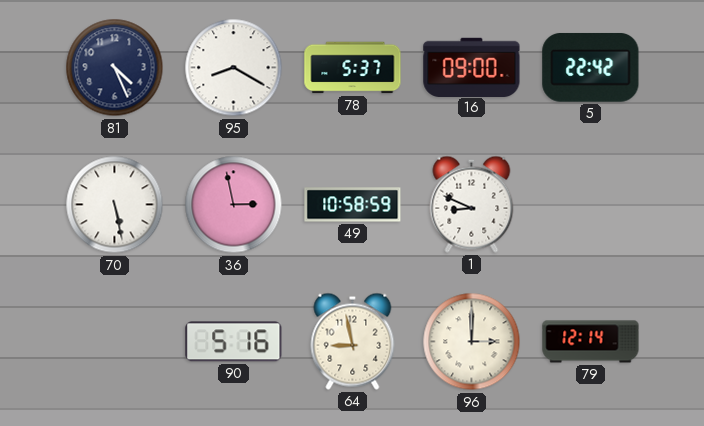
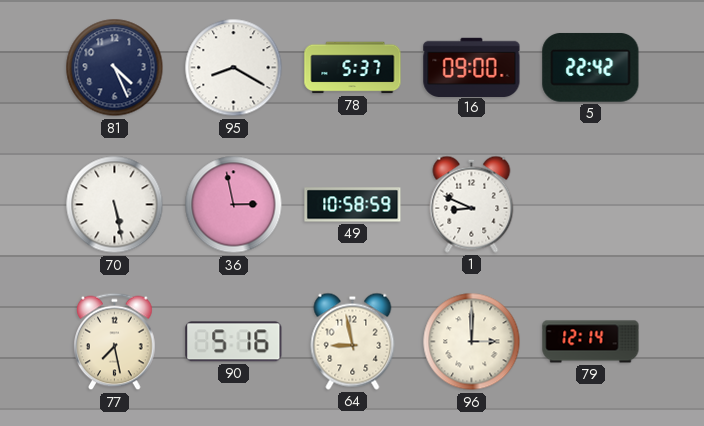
77: none -> 7:28 (115, 342)
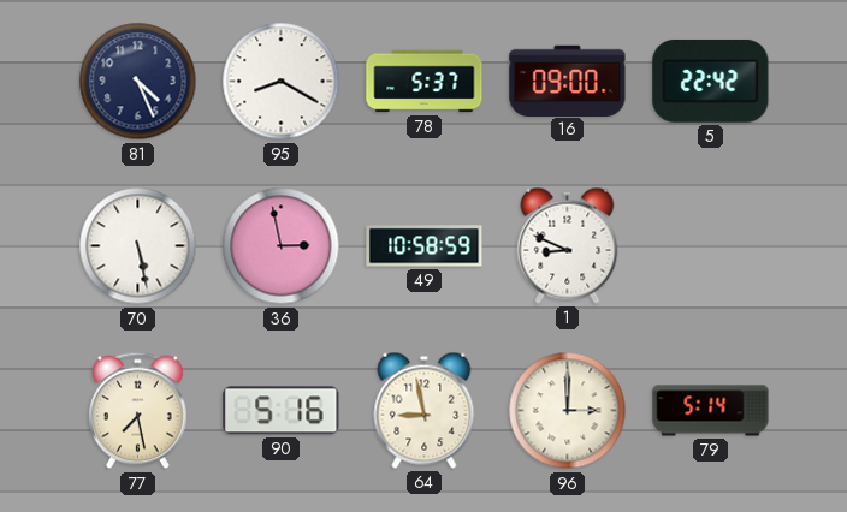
79: 12:14 -> 5:14 (711, 411)
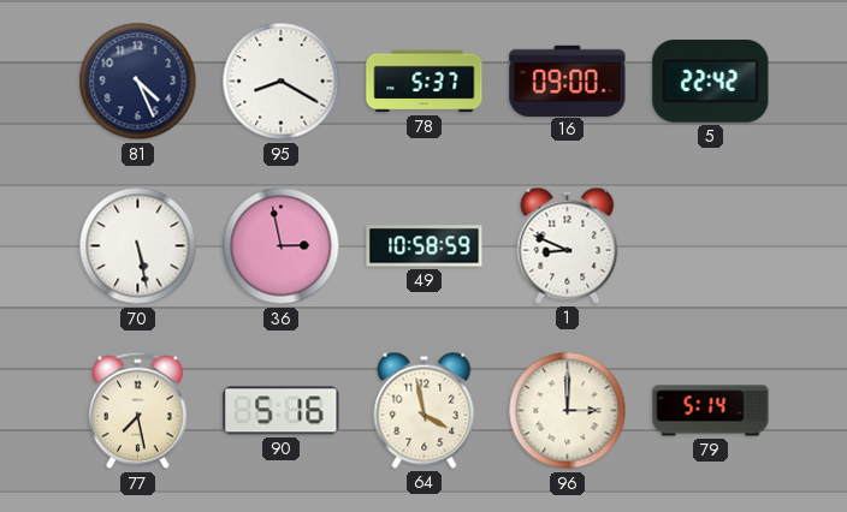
64: 8:58 -> 3:58 (425, 410)
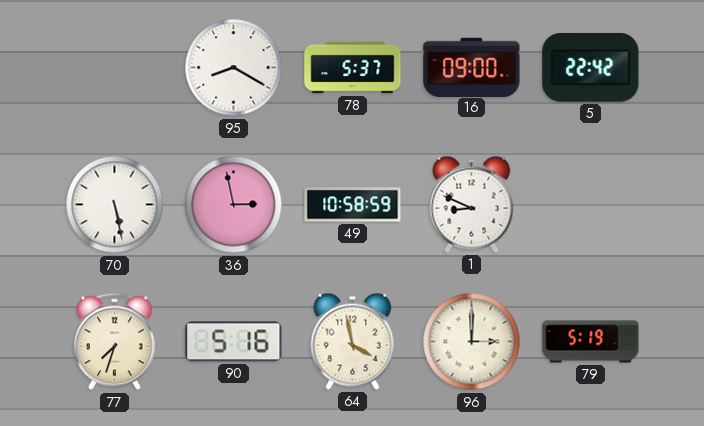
81: 4:26 -> none (138, 82)
77: 7:28 -> 7:33 (115, 342)
79: 5:14 -> 5:19 (591, 342)
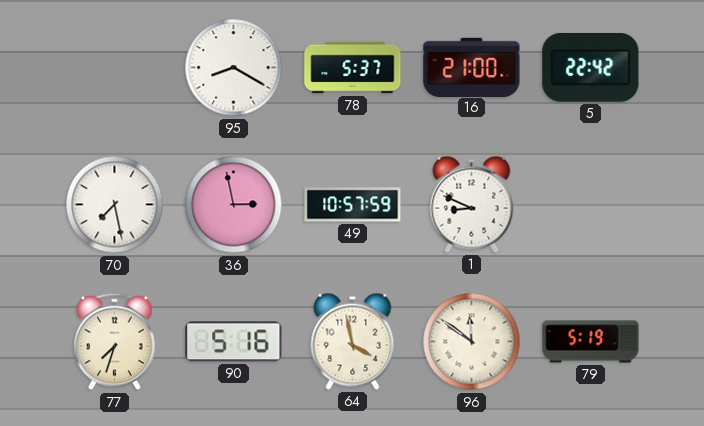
16: 09:00 -> 21:00 (472, 67)
70: 5:28 -> 7:28 (115, 205)
49: 10:58 -> 10:57 (353, 205)
96: 3:00 -> 11:51 (472, 342)
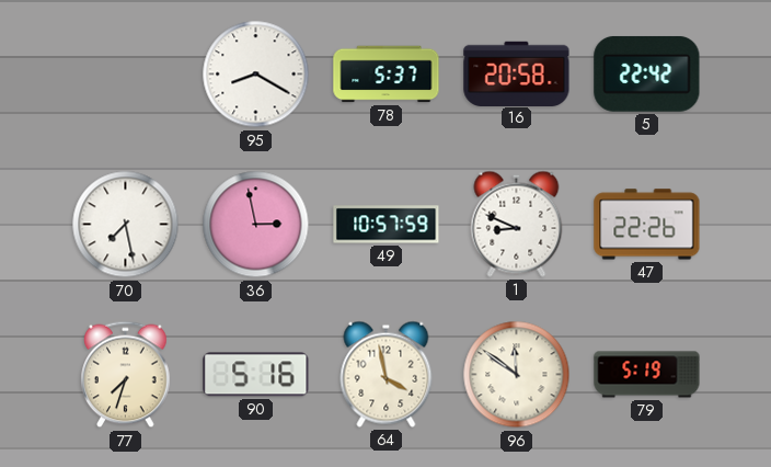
16: 21:00 -> 20:58 (517, 73)
47: none -> 22:26 (647, 225)
